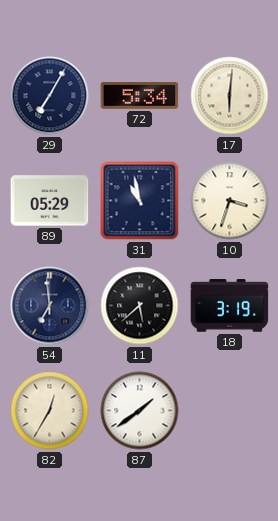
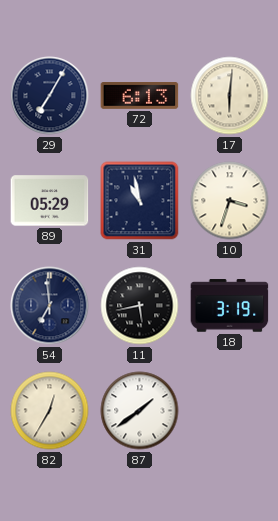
72: 5:34 -> 6:13 (140, 96)
11: 5:38 -> 5:43 (140, 306)
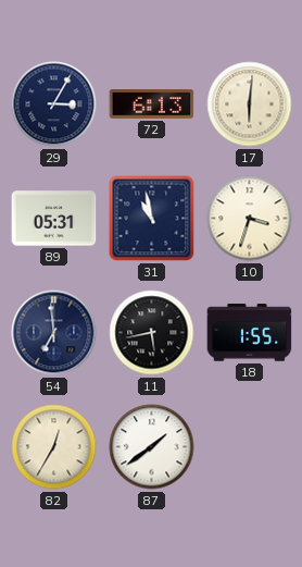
29: 7:05 -> 3:05 (54, 104)
89: 05:29 -> 05:31 (54, 219)
18: 3:19 -> 1:55 (250, 333)
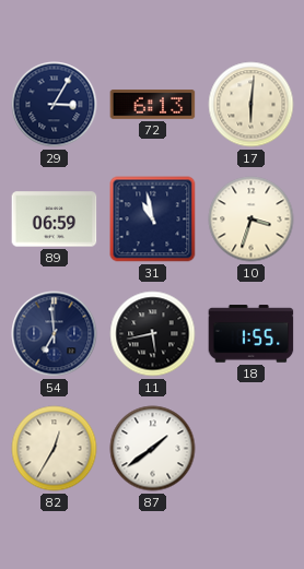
89: 05:31 -> 06:59 (55, 220)
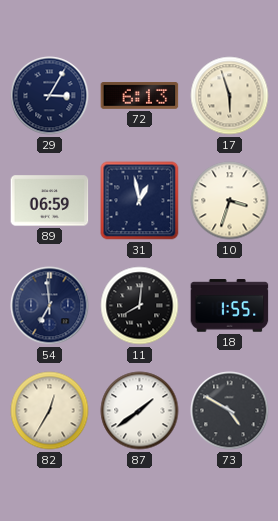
17: 6:01 -> 5:57 (230, 96)
31: 10:58 -> 12:58 (140, 201)
11: 5:43 -> 8:01 (140, 306)
73: none -> 4:50 (230, 411)
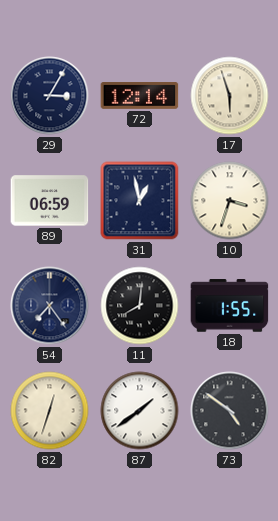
72: 6:13 -> 12:14 (140, 96)
54: 6:59 -> 7:24 (50, 306)
82: 12:35 -> 12:33 (50, 411)
73: 4:50 -> 4:51 (230, 411)
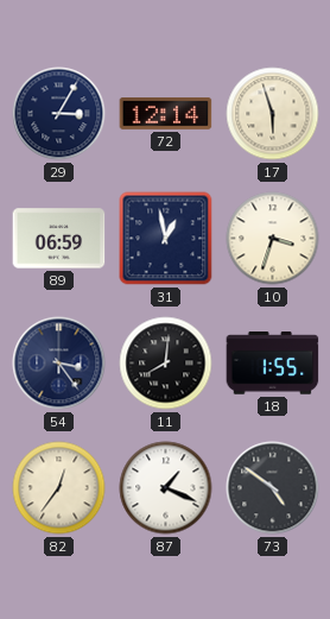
54: 7:24 -> 3:24 (59, 364)
82: 12:33 -> 12:36 (59, 488)
87: 1:39 -> 1:19 (166, 488)
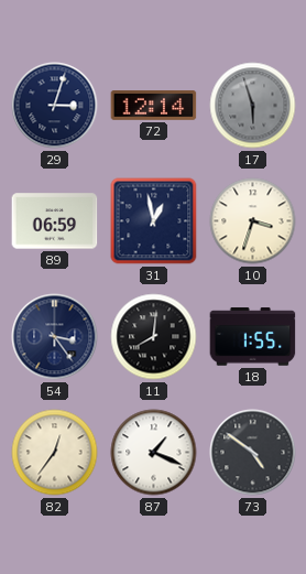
29: 3:05 -> 3:03 (55, 106)
17 dial: cream -> grey (253, 106)
